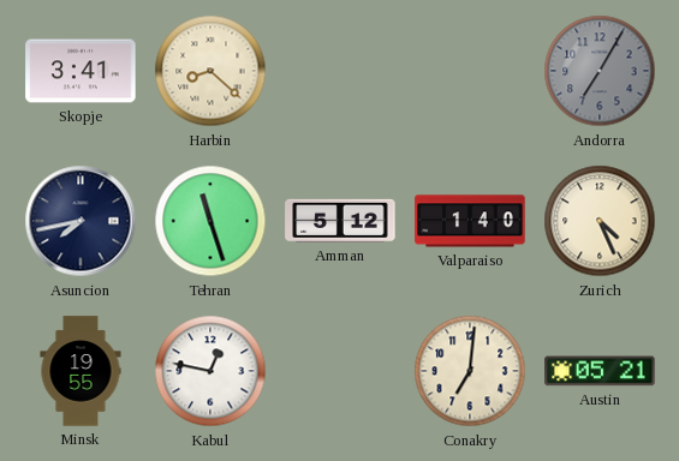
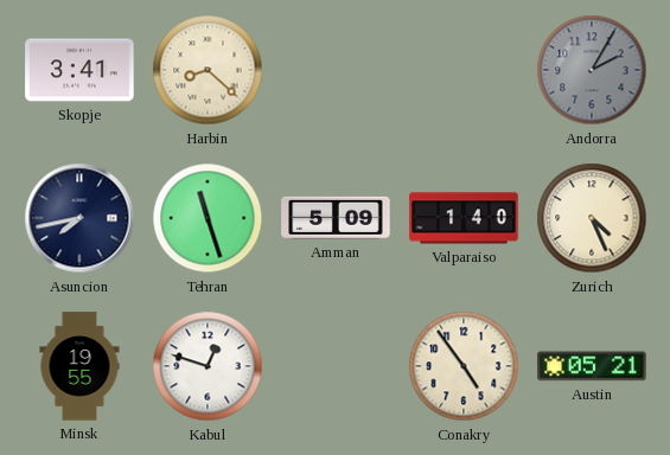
Andorra: 7:05 -> 2:05 (592, 70)
Amman: 5:12 -> 5:09 (336, 218)
Kabul: 12:47 -> 12:48 (208, 366)
Conakry: 7:01 -> 4:54 (464, 366)
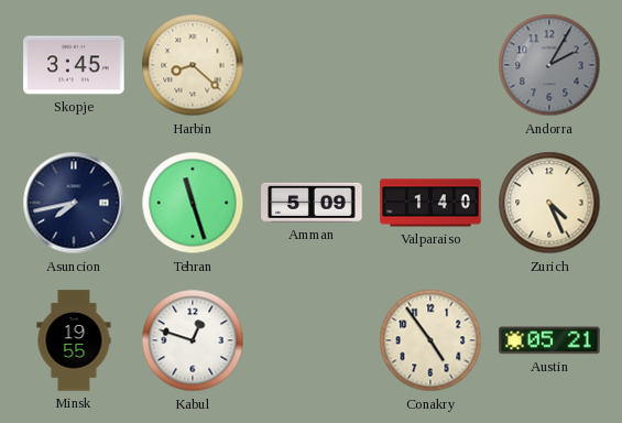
Skopje: 3:41 -> 3:45 (74, 65)
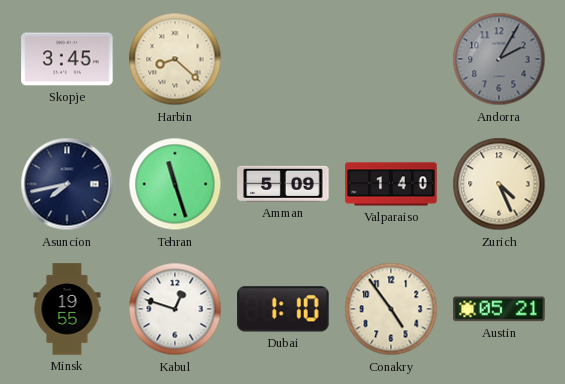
Dubai: none -> 1:10 (283, 309)
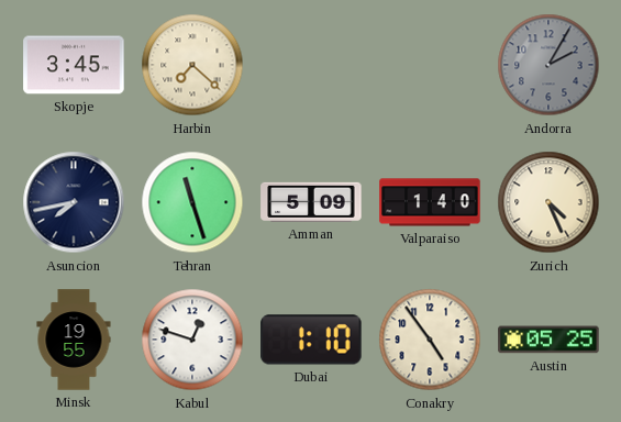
Harbin: 8:22 -> 7:22 (192, 65)
Austin: 05:21 -> 05:25 (548, 340)
